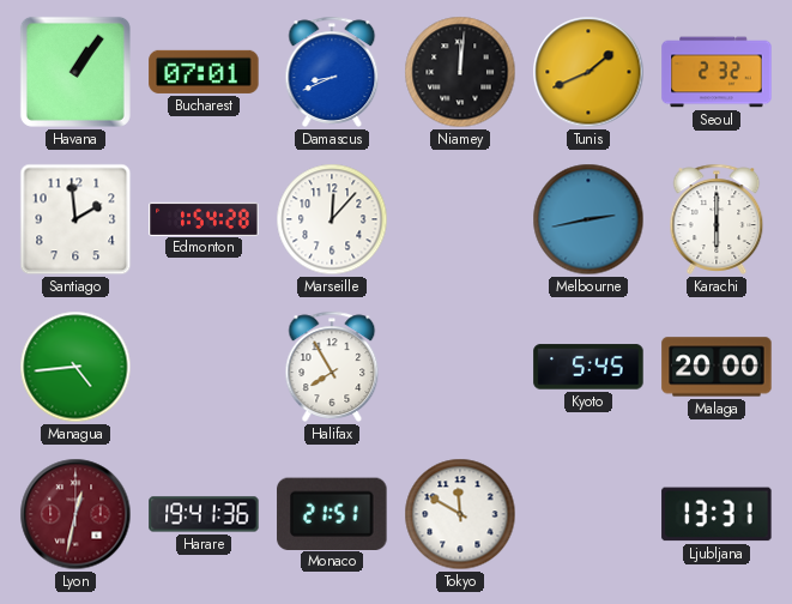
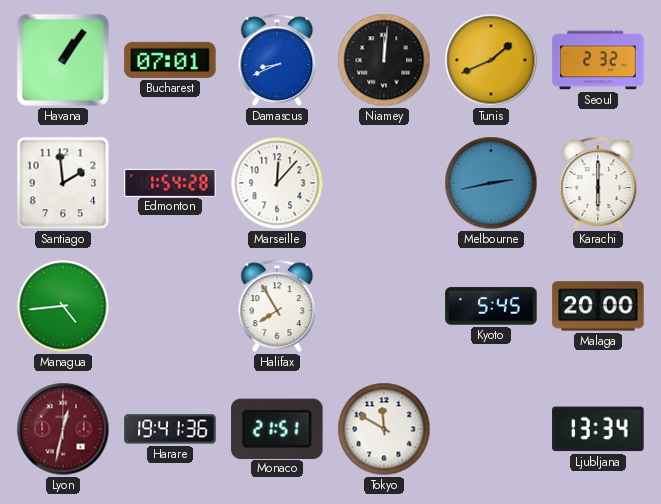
Ljubljana: 13:31 -> 13:34 (598, 429)
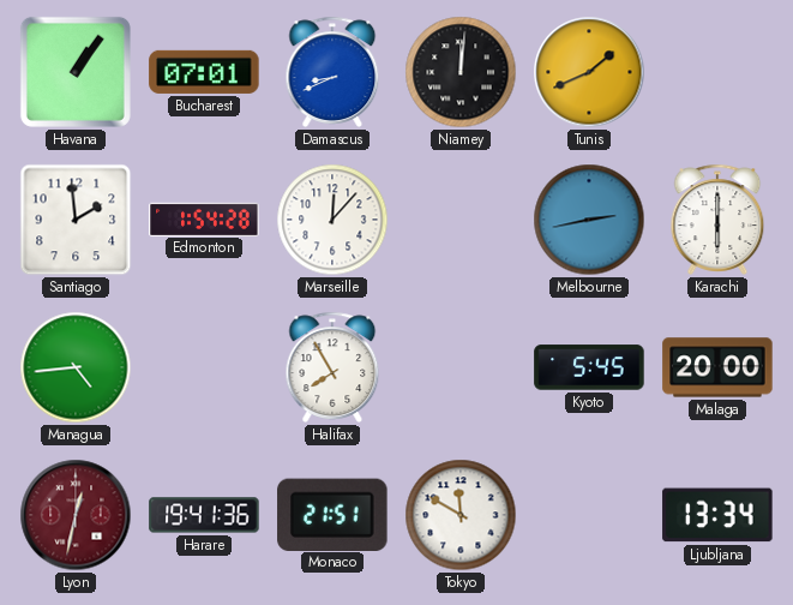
Seoul: 2:32 -> none (598, 60)
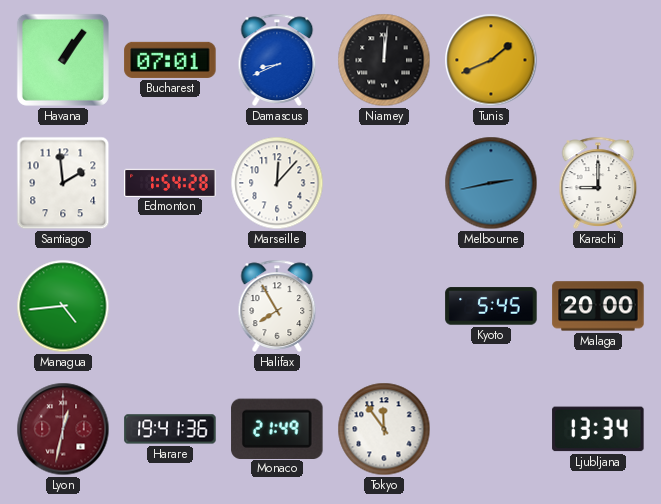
Karachi: 6:00 -> 9:00 (598, 183)
Monaco: 21:51 -> 21:49 (277, 428)
Tokyo: 11:50 -> 11:54 (384, 429)
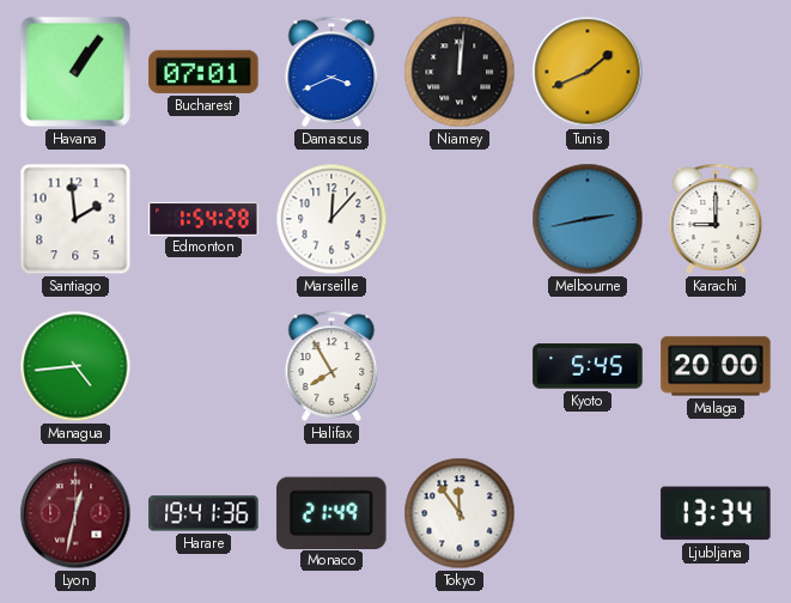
Damascus: 8:41 -> 3:41 (331, 72)
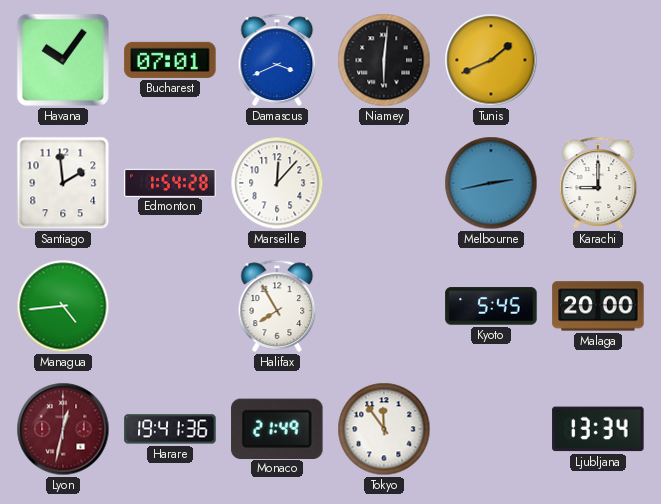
Havana: 1:06 -> 10:06 (63, 60)
Niamey: 12:01 -> 6:01 (384, 60)
